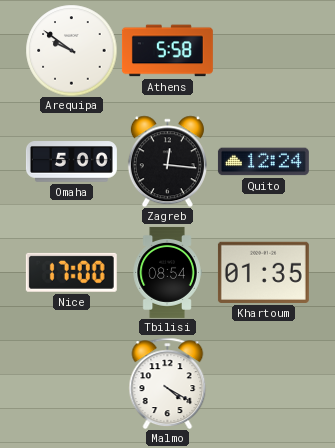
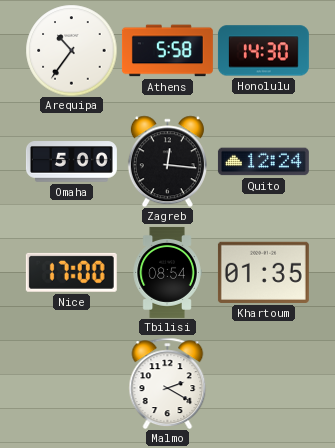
Arequipa: 9:51 -> 10:36 (71, 50)
Honolulu: none -> 14:30 (263, 51)
Malmo: 4:20 -> 2:20 (168, 383)
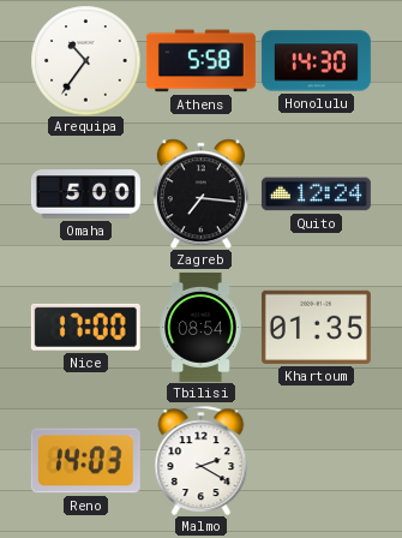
Zagreb: 12:16 -> 7:16 (200, 193)
Reno: none -> 14:03 (85, 461)
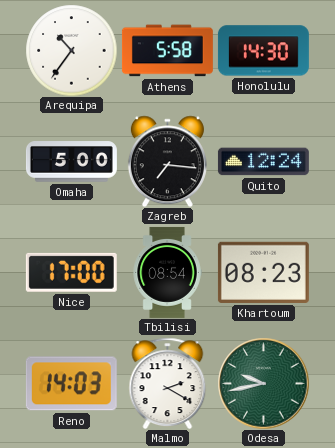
Khartoum: 01:35 -> 08:23 (263, 272)
Odesa: none -> 9:43 (263, 383)
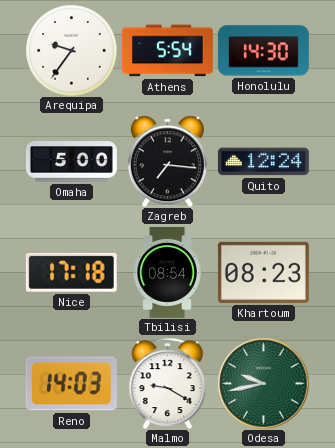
Arequipa: 10:36 -> 9:36 (71, 50)
Athens: 5:58 -> 5:54 (167, 51)
Nice: 17:00 -> 17:18 (71, 272)
Malmo: 2:20 -> 9:20 (168, 383)
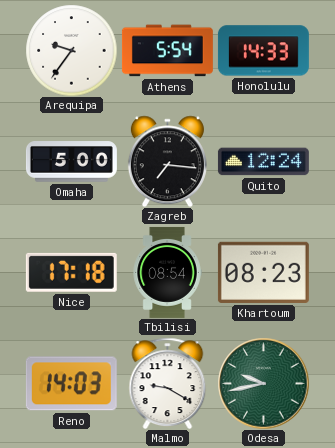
Honolulu: 14:30 -> 14:33 (263, 51)
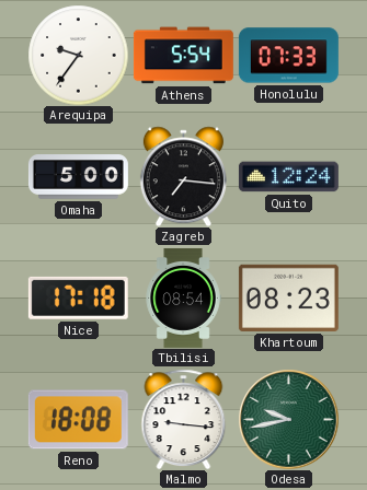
Honolulu: 14:33 -> 07:33 (288, 56)
Reno: 14:03 -> 18:08 (78, 420)
Malmo: 9:20 -> 9:16 (184, 419)
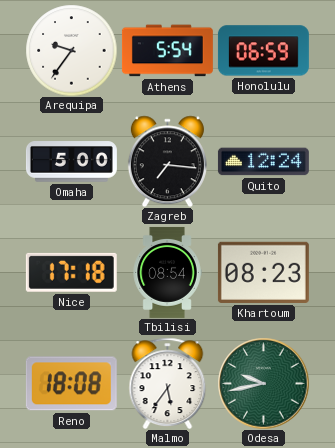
Honolulu: 07:33 -> 06:59 (263, 51)
Malmo: 9:16 -> 5:36 (168, 383)
